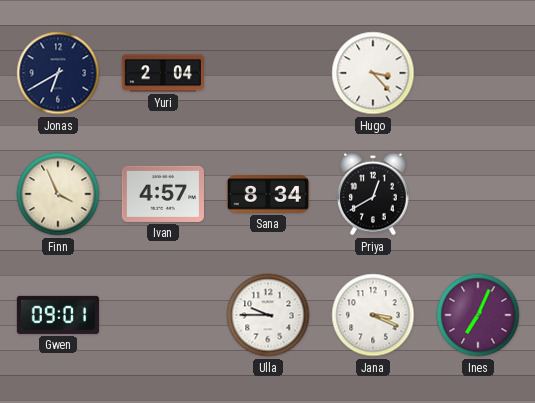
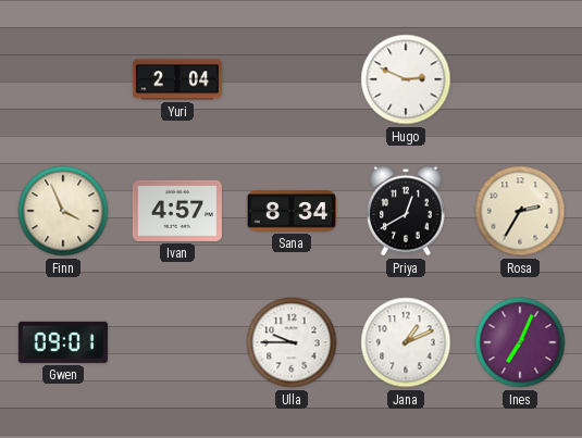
Jonas: 6:40 -> none (58, 73)
Hugo: 3:23 -> 2:49 (406, 79)
Rosa: none -> 2:35 (520, 211)
Jana: 3:19 -> 1:11 (406, 342)
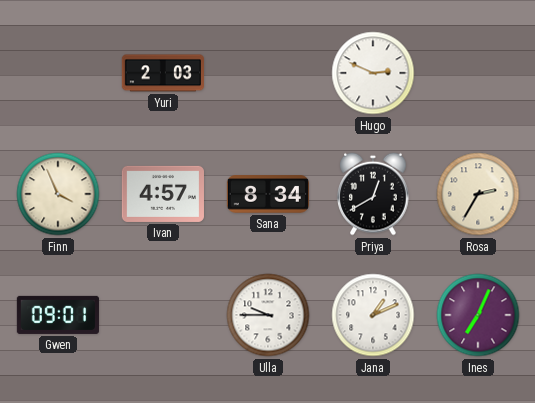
Yuri: 2:04 -> 2:03 (163, 73)
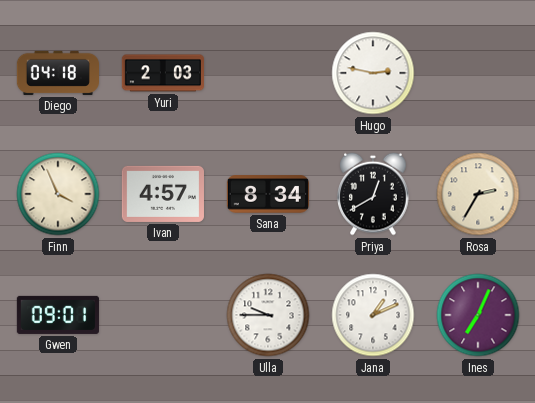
Diego: none -> 04:18 (57, 73)
Hugo: 2:49 -> 2:47 (373, 73)
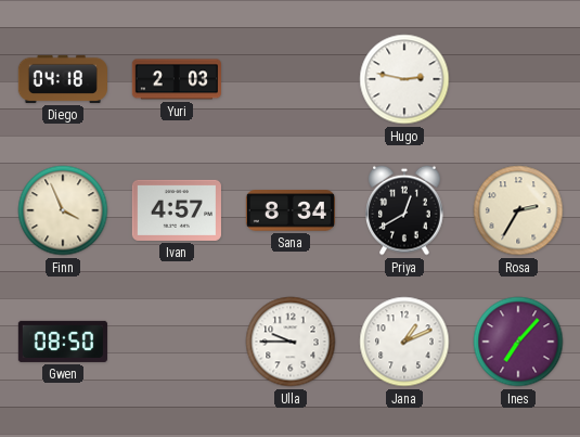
Gwen: 09:01 -> 08:50 (63, 342)
Ines: 7:04 -> 7:07 (518, 342)
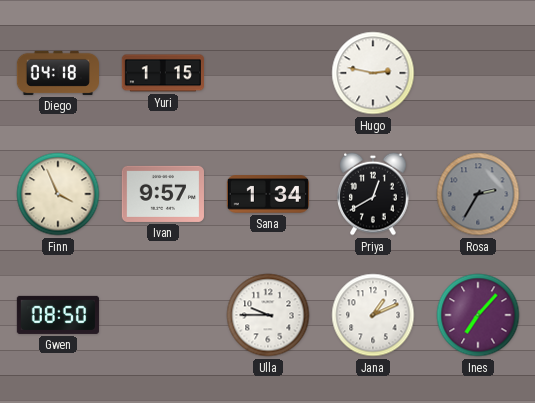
Yuri: 2:03 -> 1:15 (163, 73)
Ivan: 4:57 -> 9:57 (163, 194)
Sana: 8:34 -> 1:34 (268, 194)
Rosa dial: cream -> grey (478, 194)
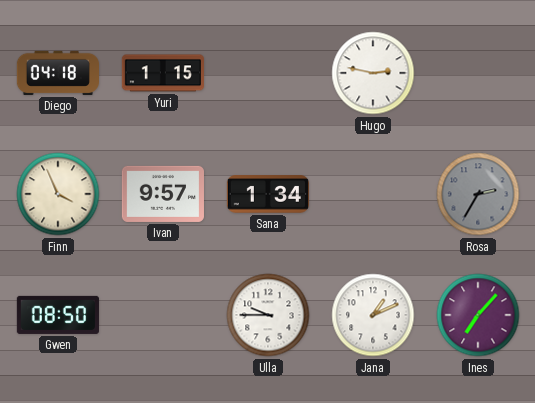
Priya: 12:40 -> none (373, 194)
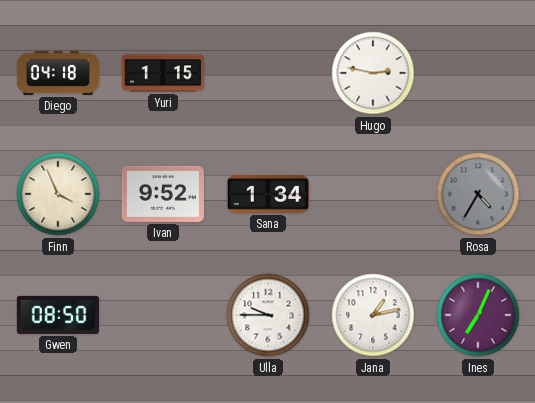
Ivan: 9:57 -> 9:52 (163, 194)
Rosa: 2:35 -> 4:35 (478, 194)
Jana: 1:11 -> 1:13 (373, 315)
Ines: 7:07 -> 7:04 (478, 315)
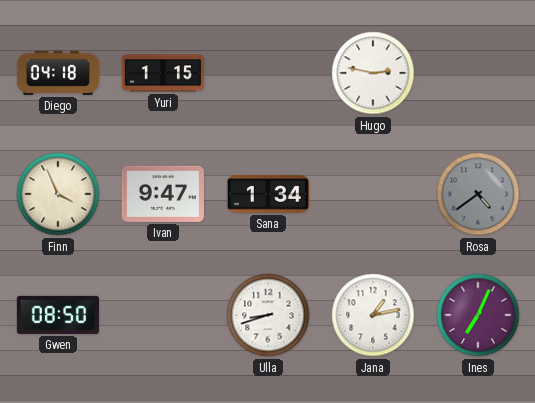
Ivan: 9:52 -> 9:47 (163, 194)
Rosa: 4:35 -> 4:39 (478, 194)
Ulla: 9:45 -> 8:42 (268, 315)
